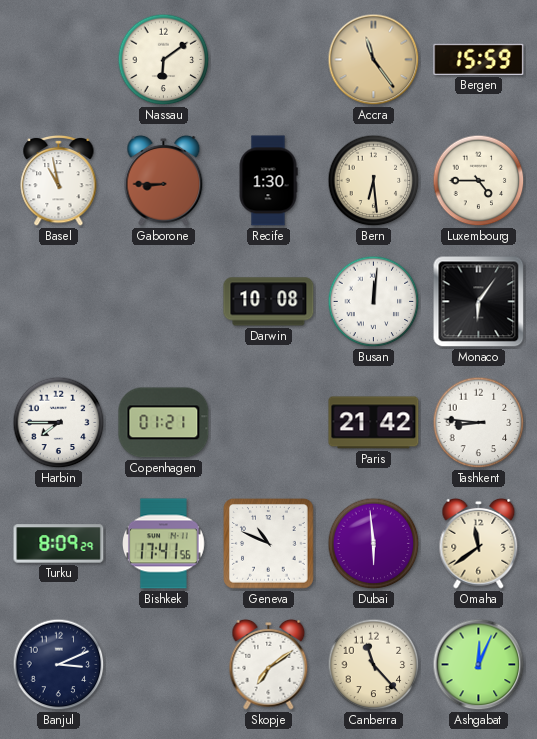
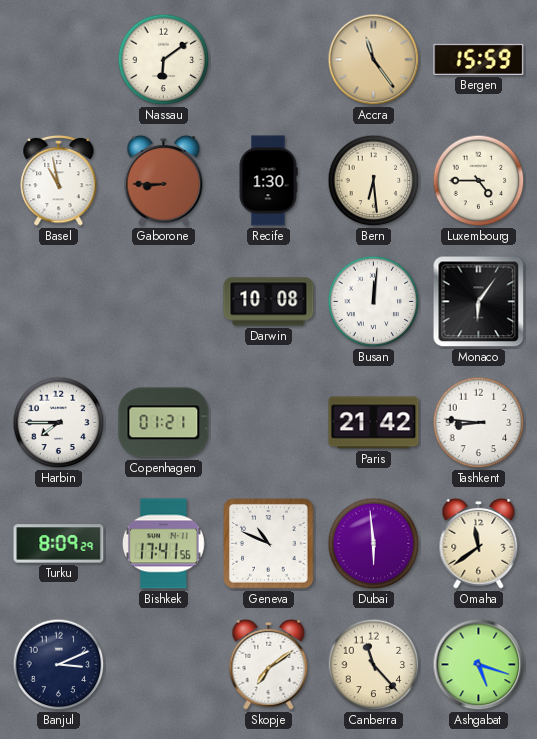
Ashgabat: 12:04 -> 5:18 (479, 665)
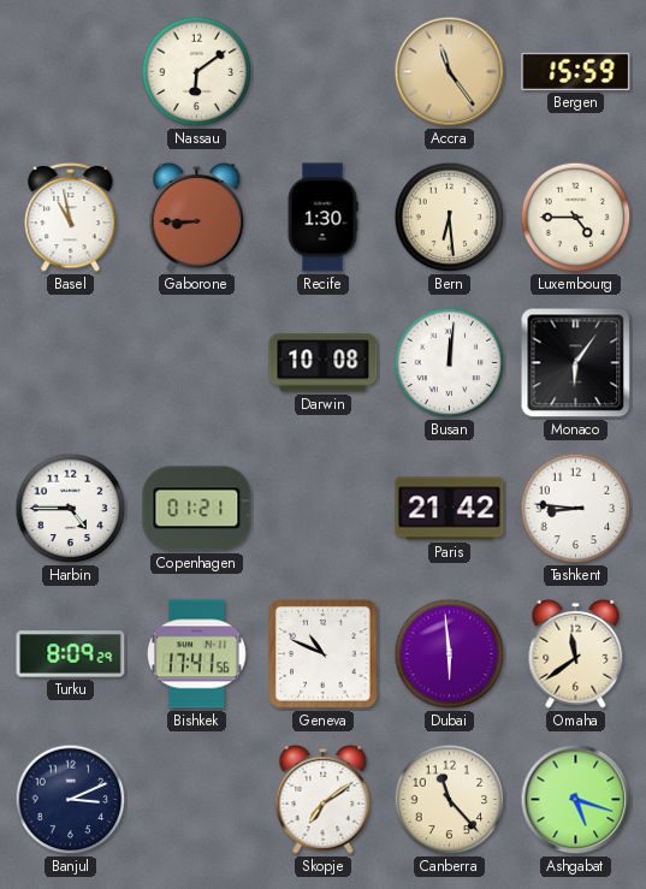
Harbin: 7:45 -> 4:45 (71, 509)
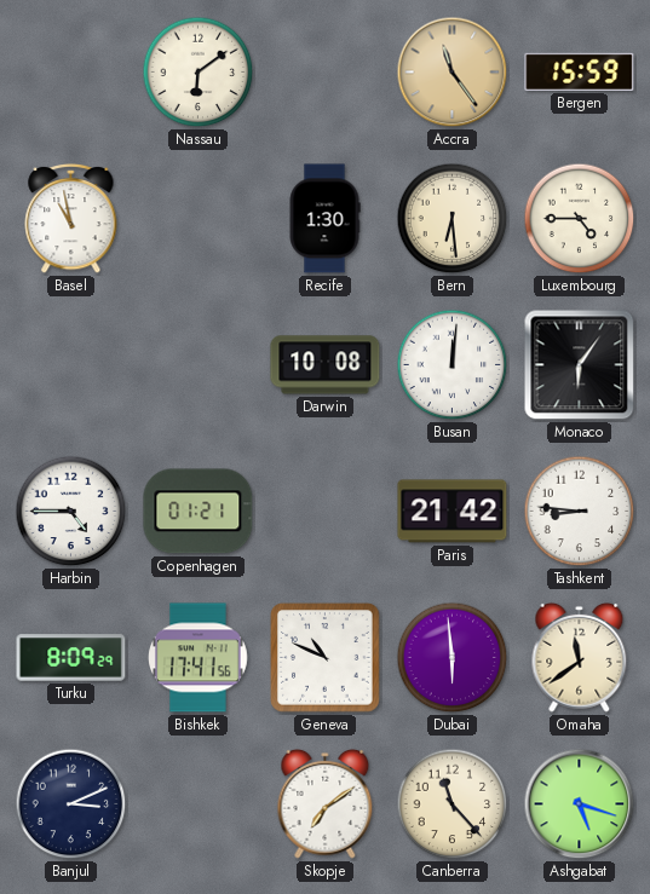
Gaborone: 8:45 -> none (197, 217)
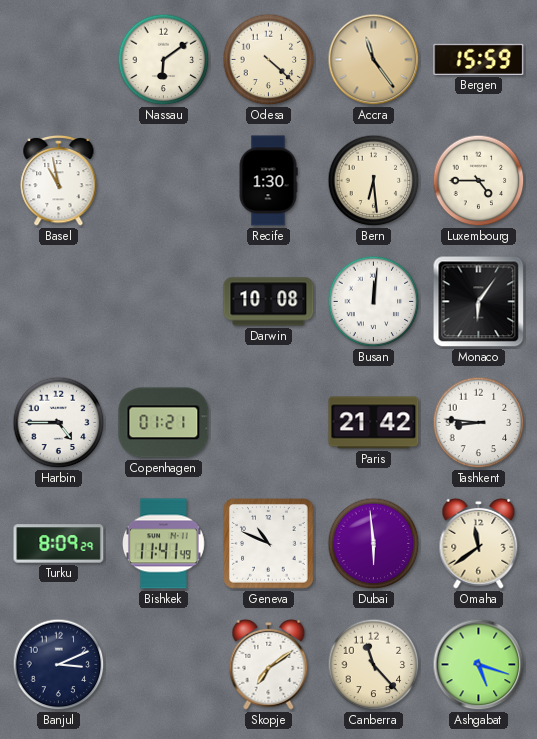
Odesa: none -> 4:22 (269, 60)
Bishkek: 17:41 -> 11:41 (164, 544)
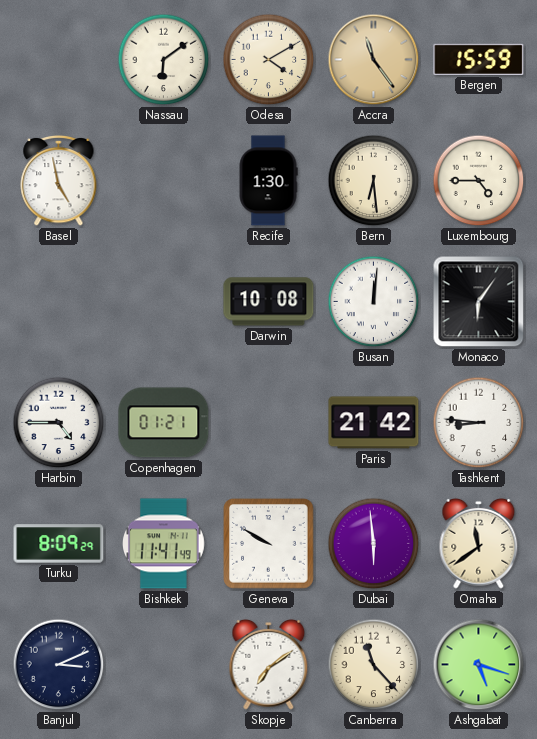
Odesa: 4:22 -> 4:10 (269, 60)
Basel: 10:58 -> 4:58 (59, 180)
Geneva: 10:49 -> 9:50 (269, 544)
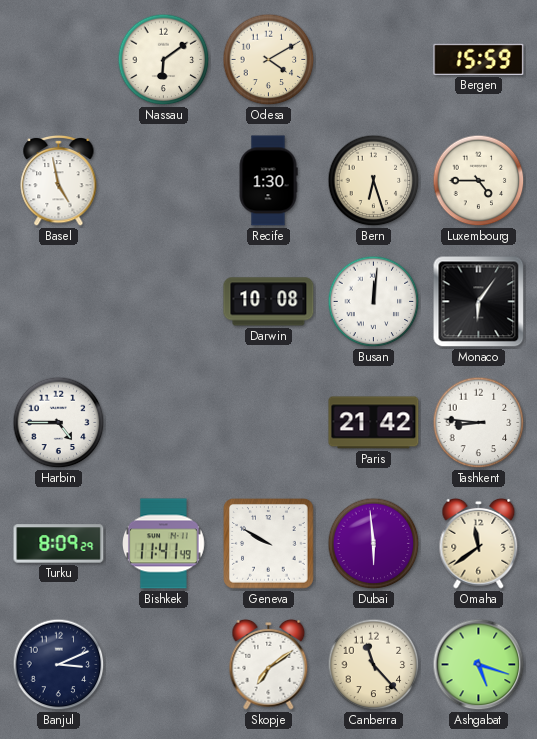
Accra: 11:24 -> none (374, 60)
Bern: 6:29 -> 6:27 (374, 181)
Copenhagen: 01:21 -> none (164, 423)
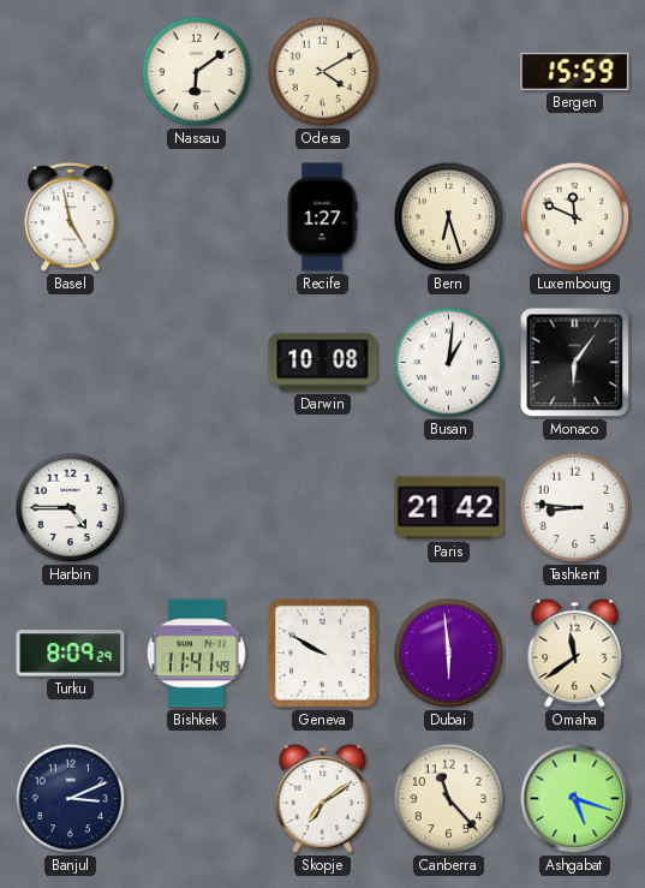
Recife: 1:30 -> 1:27 (322, 217)
Luxembourg: 4:45 -> 11:49 (575, 217)
Busan: 12:01 -> 1:01 (449, 363)
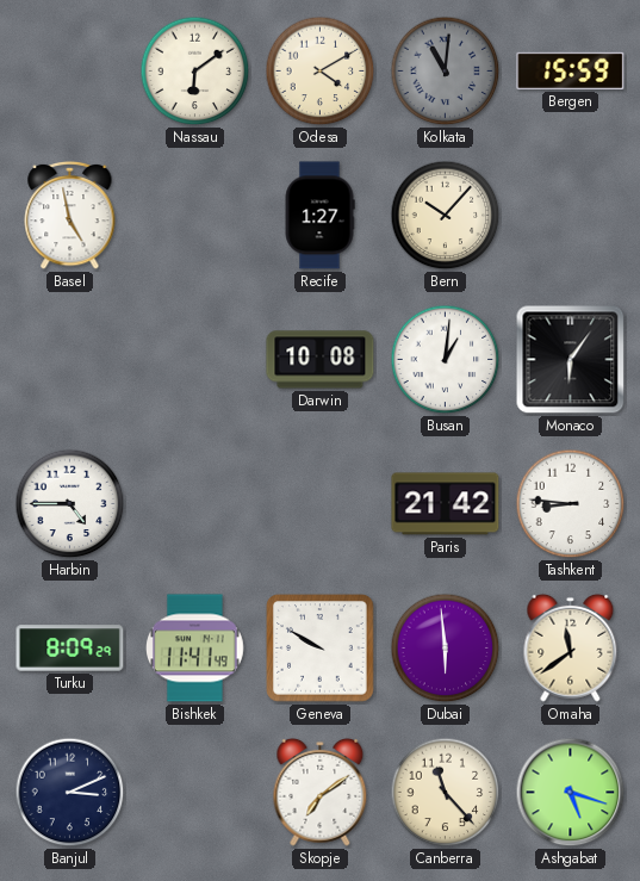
Kolkata: none -> 11:01 (446, 72)
Bern: 6:27 -> 10:07 (446, 216)
Luxembourg: 11:49 -> none (575, 217)
